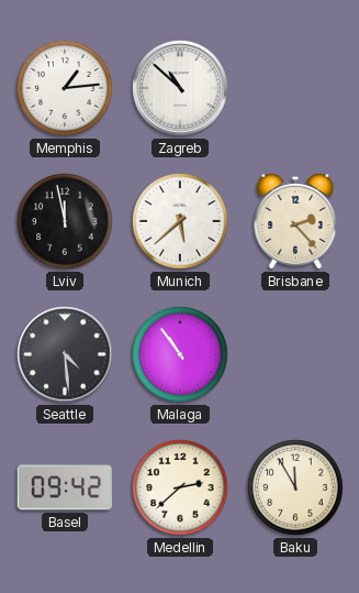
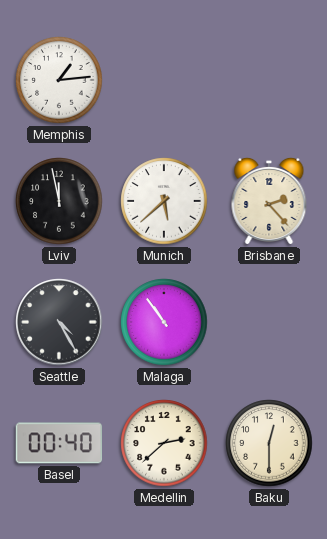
Zagreb: 10:52 -> none (180, 88)
Seattle: 4:29 -> 4:25 (59, 322)
Basel: 09:42 -> 00:40 (59, 443)
Baku: 11:55 -> 12:30 (269, 443)
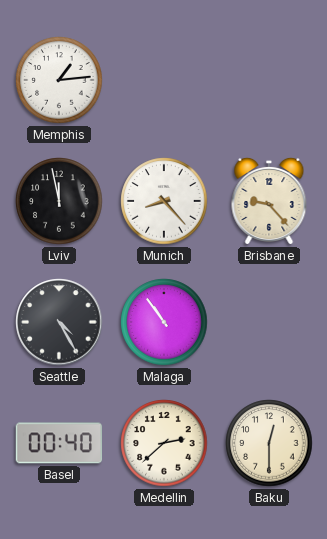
Munich: 5:38 -> 8:23 (164, 201)
Brisbane: 2:23 -> 9:23 (269, 201)
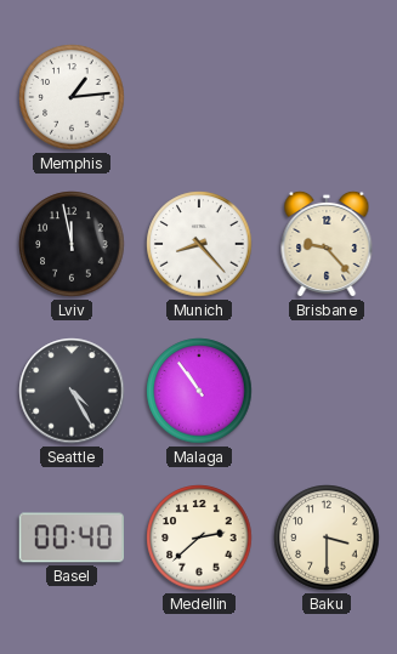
Baku: 12:30 -> 3:30 (327, 538)
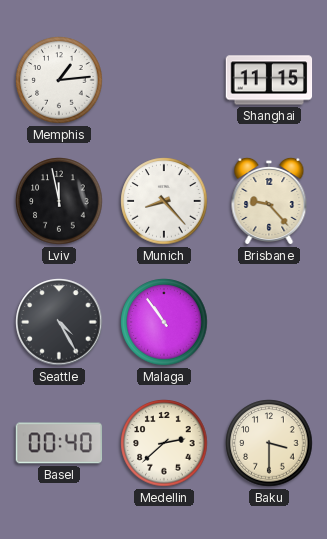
Shanghai: none -> 11:15 (269, 80)
